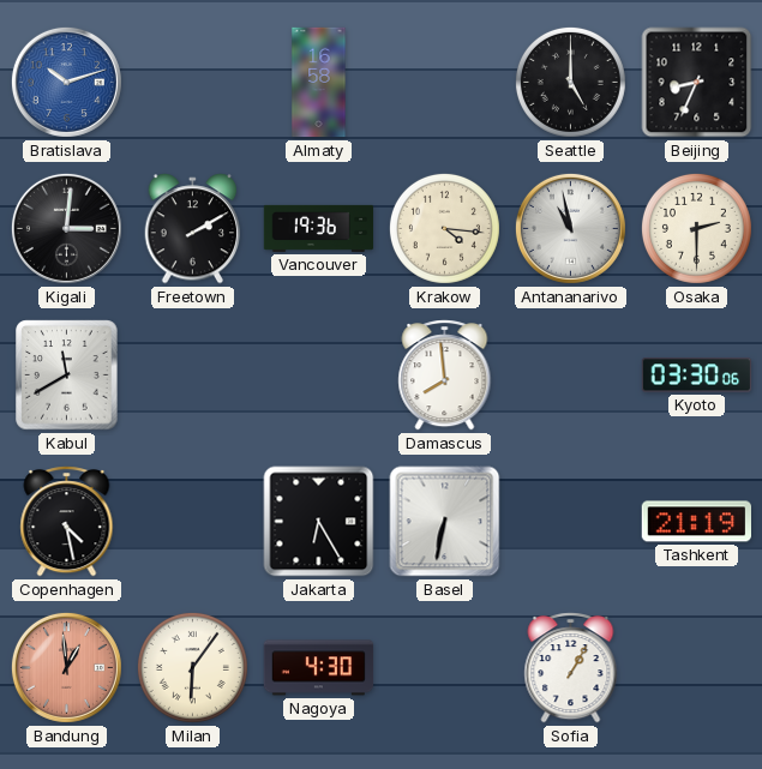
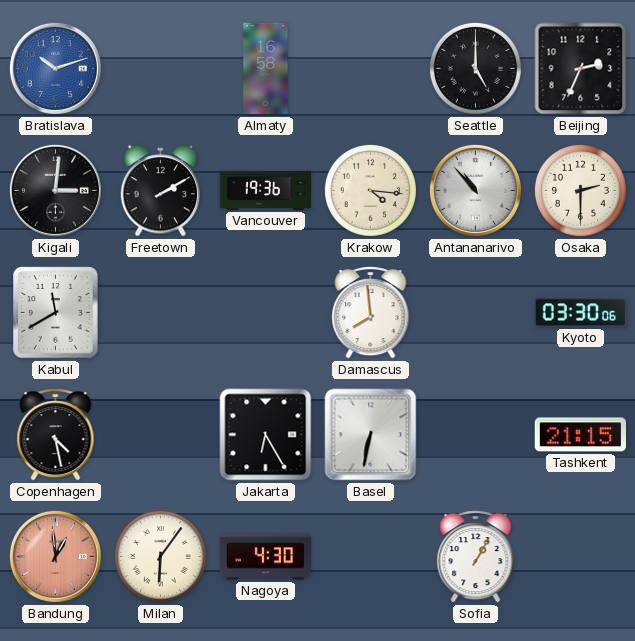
Beijing: 8:34 -> 2:34 (581, 69)
Antananarivo: 10:58 -> 10:53 (475, 190)
Tashkent: 21:19 -> 21:15 (580, 435)
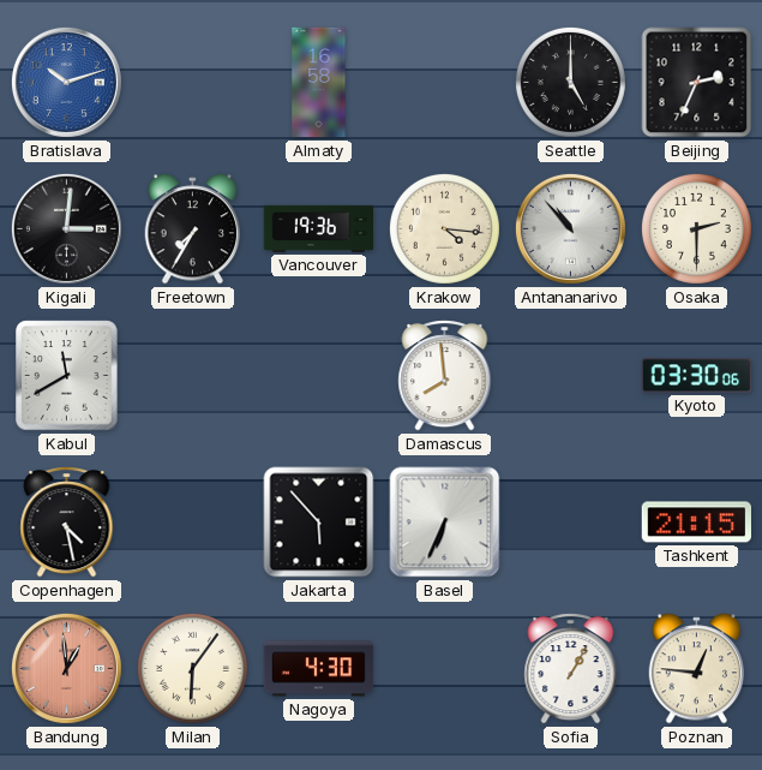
Freetown: 2:10 -> 7:35 (193, 229)
Jakarta: 6:25 -> 5:53 (319, 523)
Basel: 6:32 -> 6:34 (445, 523)
Poznan: none -> 12:46 (697, 669)
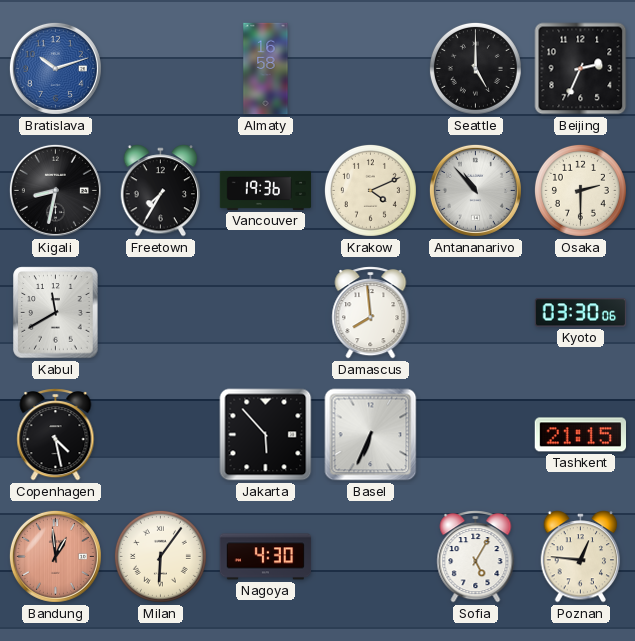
Kigali: 3:01 -> 8:32 (55, 190)
Krakow: 4:16 -> 4:11 (370, 190)
Sofia: 1:05 -> 5:05 (476, 557)
